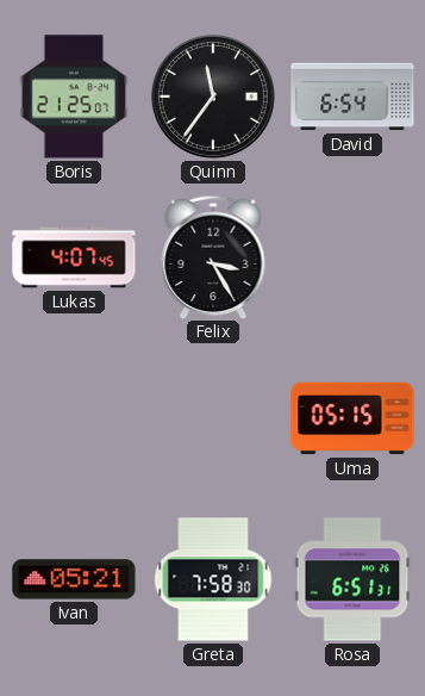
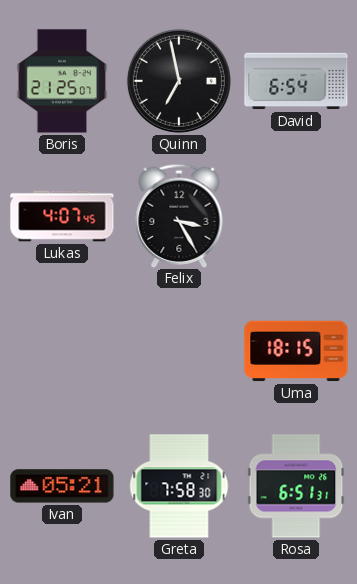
Quinn: 11:36 -> 6:58 (179, 81)
Uma: 05:15 -> 18:15 (296, 351)
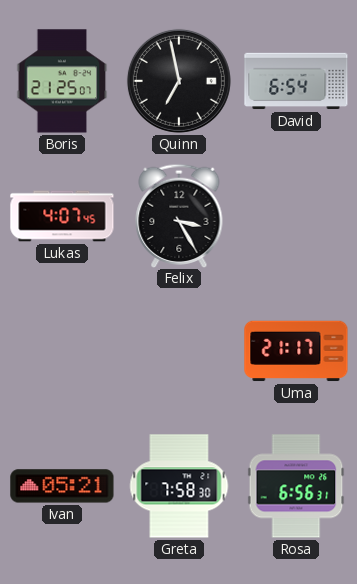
Uma: 18:15 -> 21:17 (296, 351)
Rosa: 6:51 -> 6:56 (296, 486)
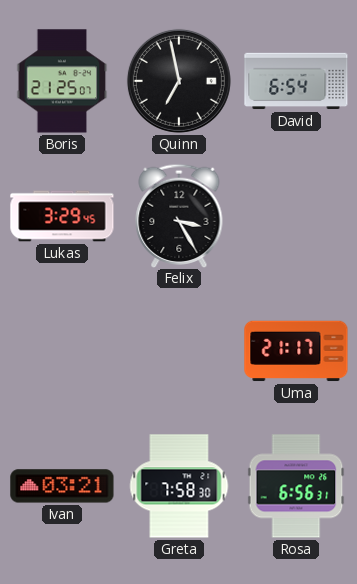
Lukas: 4:07 -> 3:29 (62, 216)
Ivan: 05:21 -> 03:21 (62, 486)
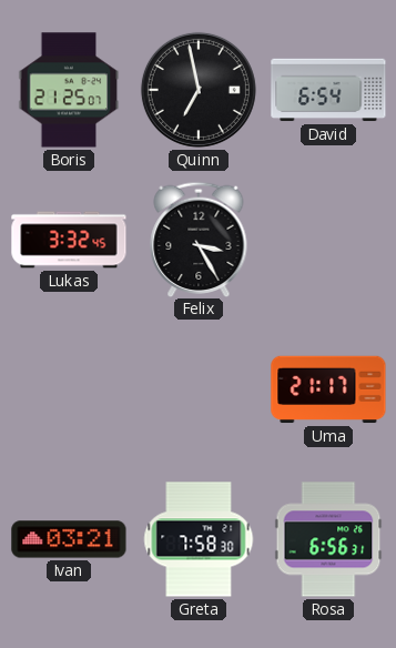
Lukas: 3:29 -> 3:32 (69, 240)
